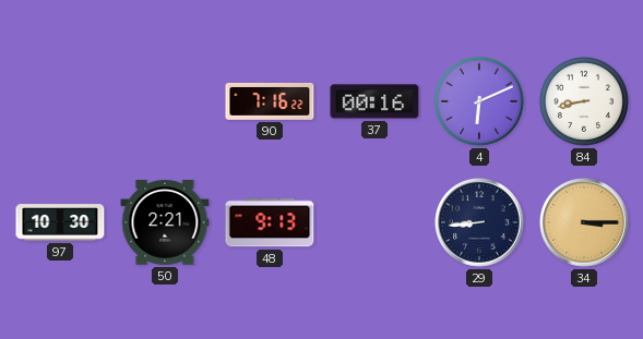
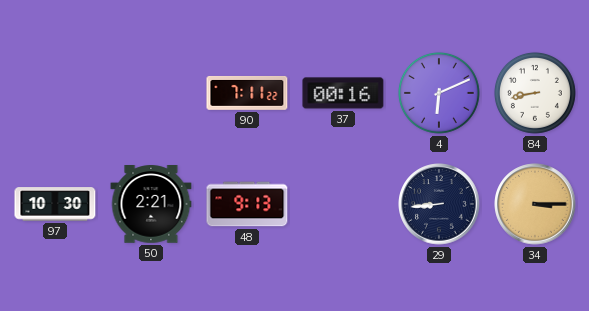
90: 7:16 -> 7:11 (247, 93)
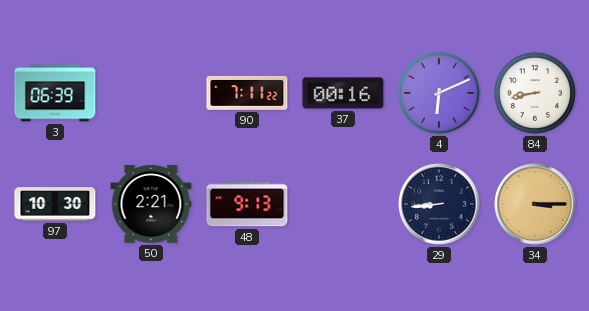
3: none -> 06:39 (55, 93)
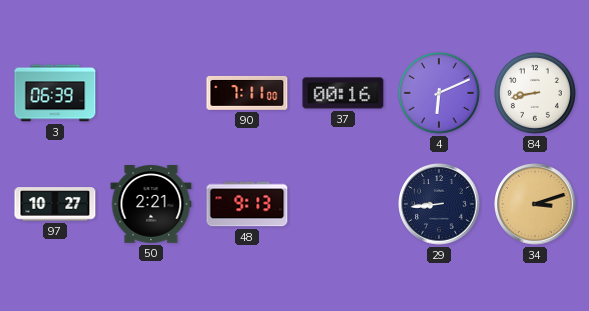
90: 7:11:22 -> 7:11:00 (247, 93)
97: 10:30 -> 10:27 (55, 204)
34: 3:15 -> 3:12 (535, 204)
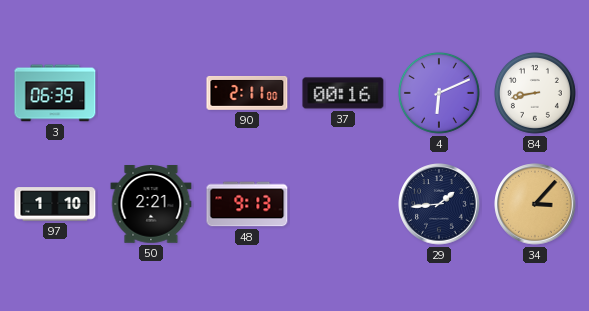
90: 7:11 -> 2:11 (247, 93)
97: 10:27 -> 1:10 (55, 204)
29: 8:44 -> 1:44 (439, 204)
34: 3:12 -> 3:07 (535, 204)
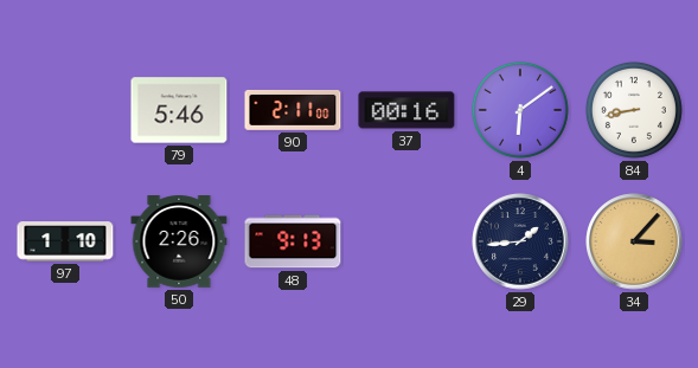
3: 06:39 -> none (55, 93)
79: none -> 5:46 (179, 110)
4: 6:11 -> 6:09 (520, 110)
50: 2:21 -> 2:26 (179, 241)
